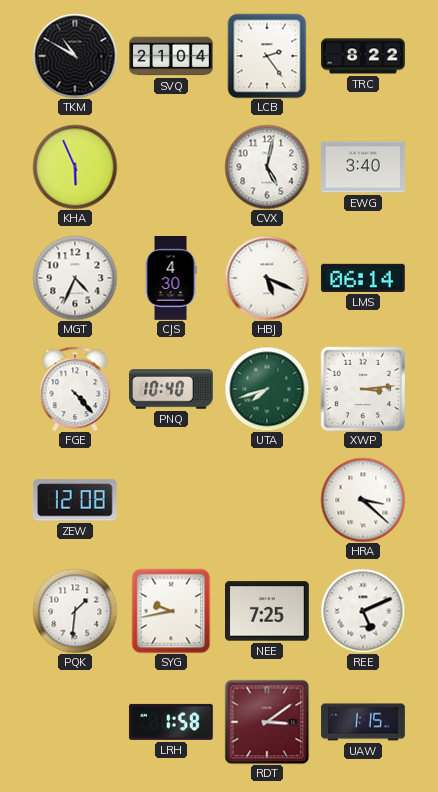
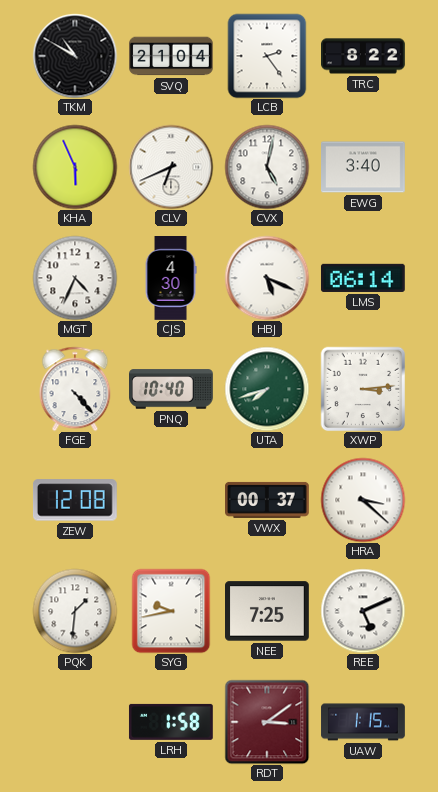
CLV: none -> 6:41 (171, 167)
VWX: none -> 00:37 (268, 500)
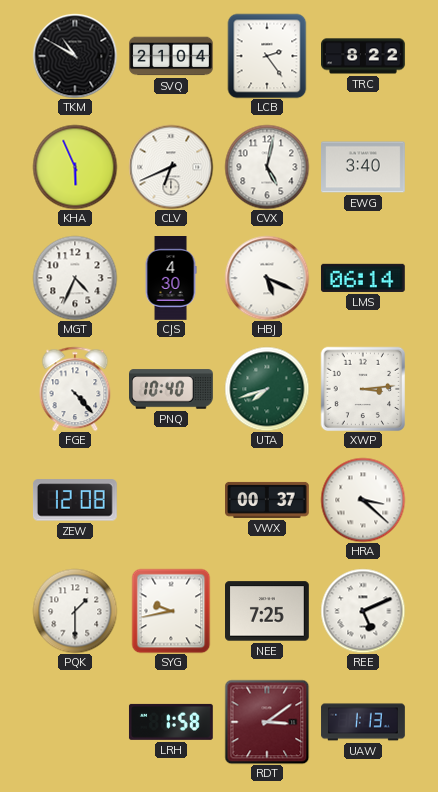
PQK: 1:31 -> 1:30 (75, 611)
UAW: 1:15 -> 1:13 (363, 722)
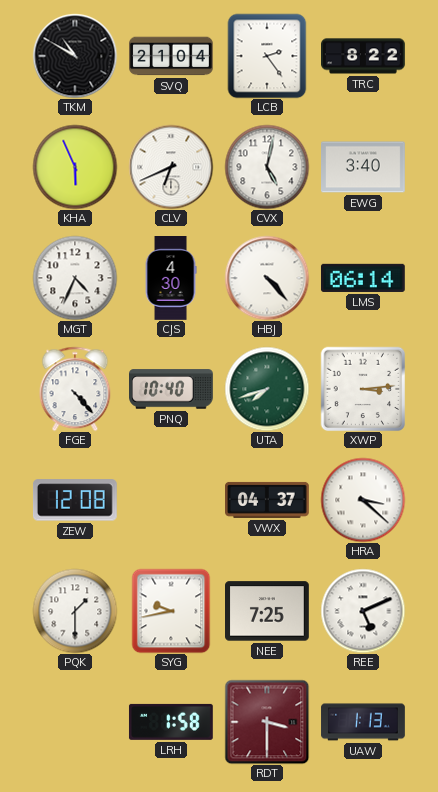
HBJ: 5:19 -> 4:23 (267, 278)
VWX: 00:37 -> 04:37 (268, 500)
RDT: 3:09 -> 3:30 (267, 722)
